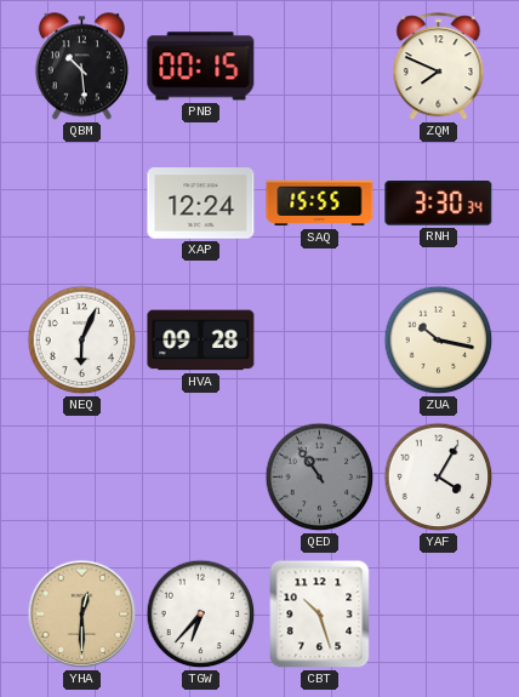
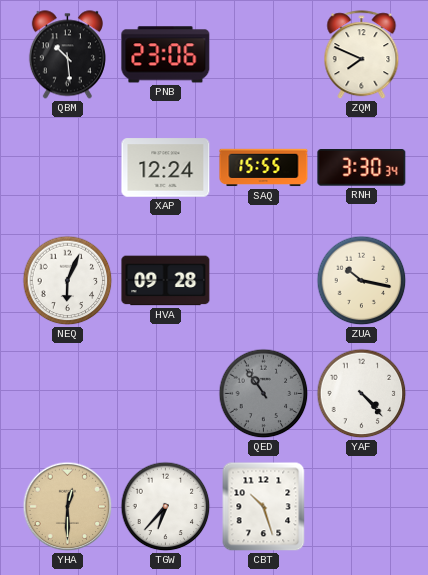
PNB: 00:15 -> 23:06 (166, 55)
YAF: 4:05 -> 4:23 (362, 394)
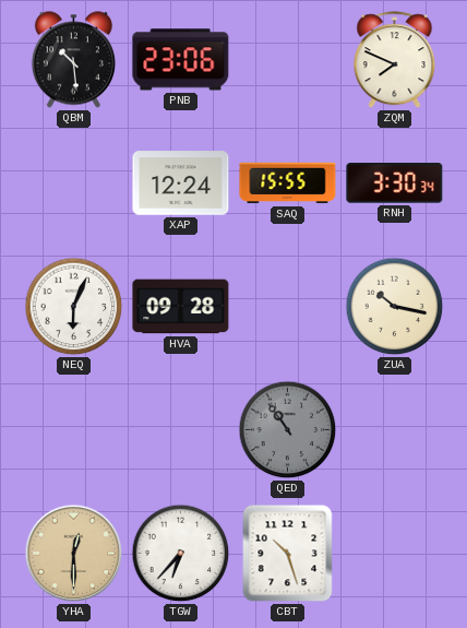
YAF: 4:23 -> none (362, 394)
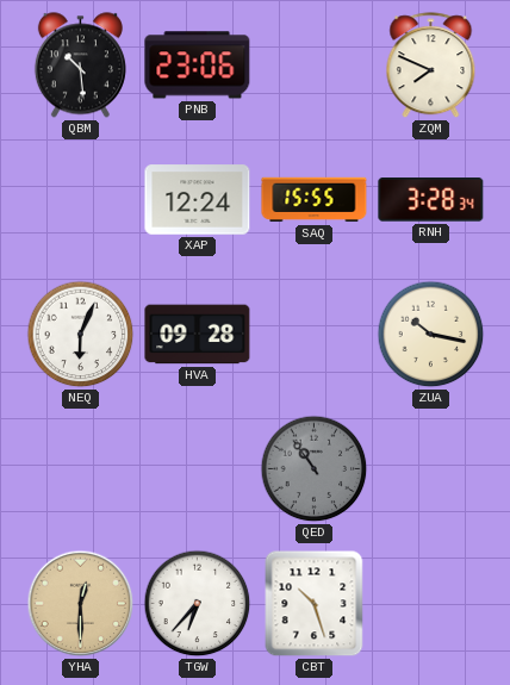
RNH: 3:30 -> 3:28 (431, 200)
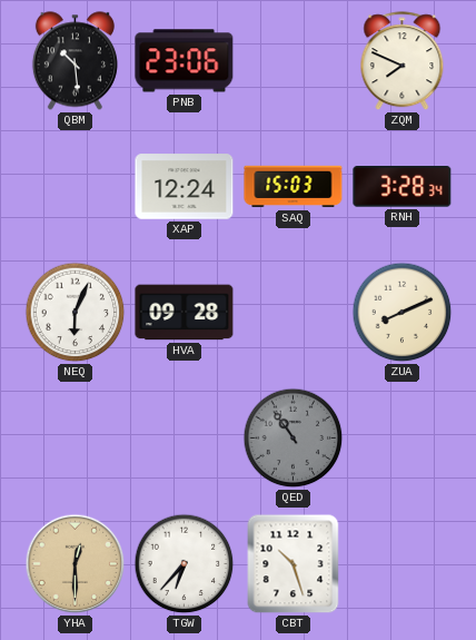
SAQ: 15:55 -> 15:03 (294, 187)
ZUA: 10:17 -> 8:11 (403, 313)
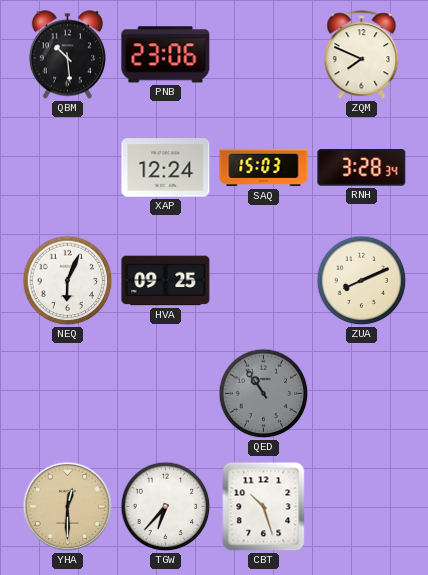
HVA: 09:28 -> 09:25 (166, 281)
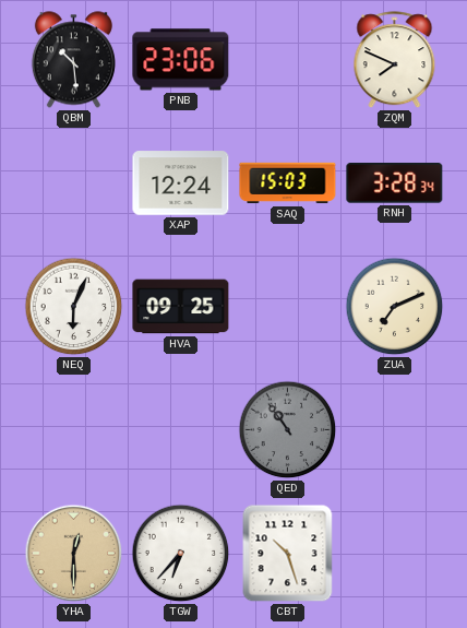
ZUA: 8:11 -> 7:11 (395, 307)
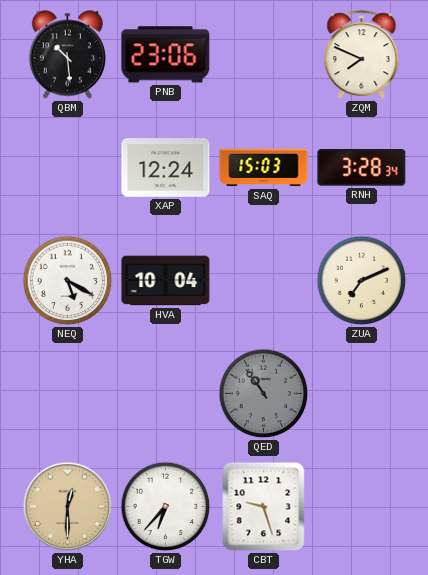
NEQ: 6:04 -> 5:20 (68, 281)
HVA: 09:25 -> 10:04 (166, 281)
CBT: 10:27 -> 9:27 (264, 507)
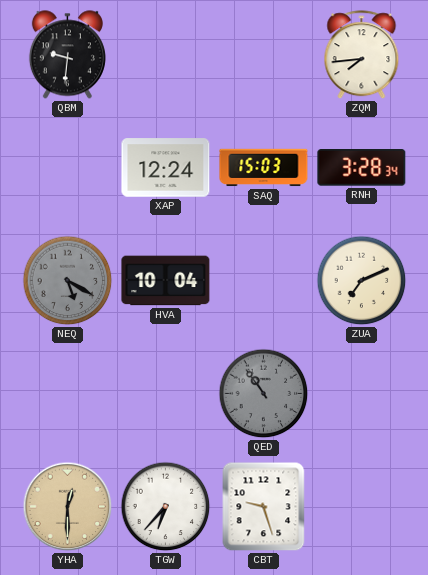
QBM: 10:29 -> 9:31 (67, 55)
PNB: 23:06 -> none (166, 55)
ZQM: 7:49 -> 7:44 (362, 55)
NEQ dial: white -> grey (68, 281)
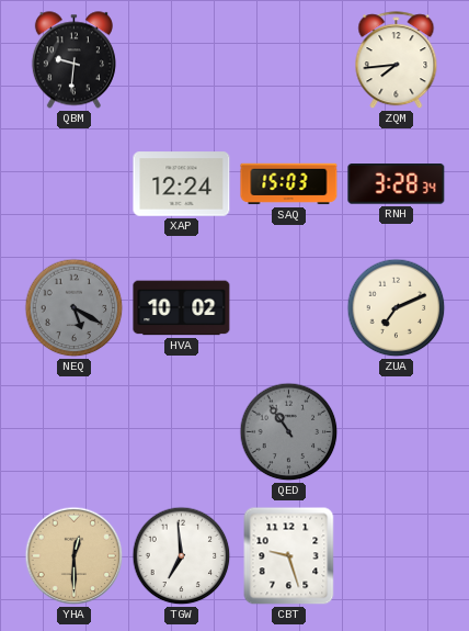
HVA: 10:04 -> 10:02 (182, 308)
TGW: 6:37 -> 6:59 (182, 556)
